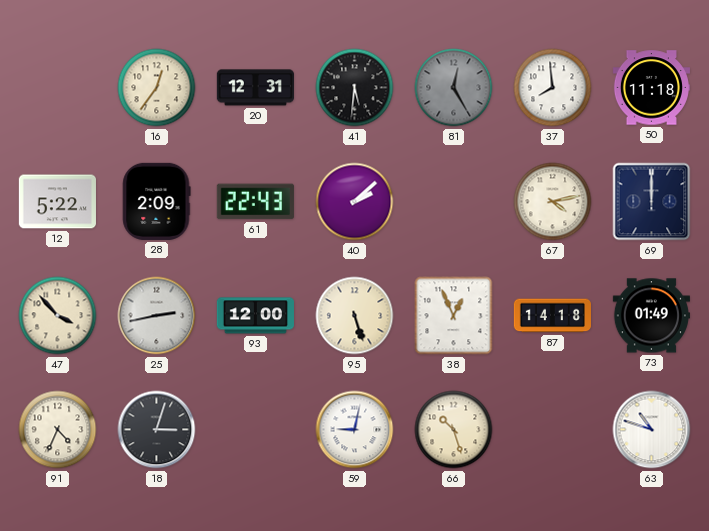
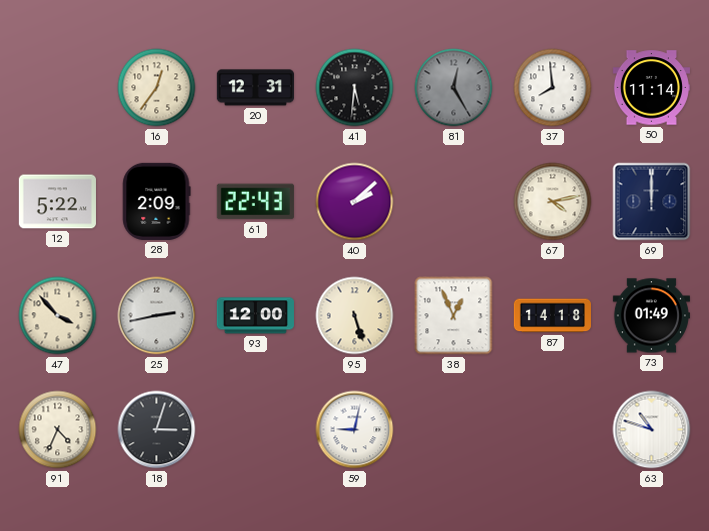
50: 11:18 -> 11:14 (651, 88)
66: 10:27 -> none (454, 430)
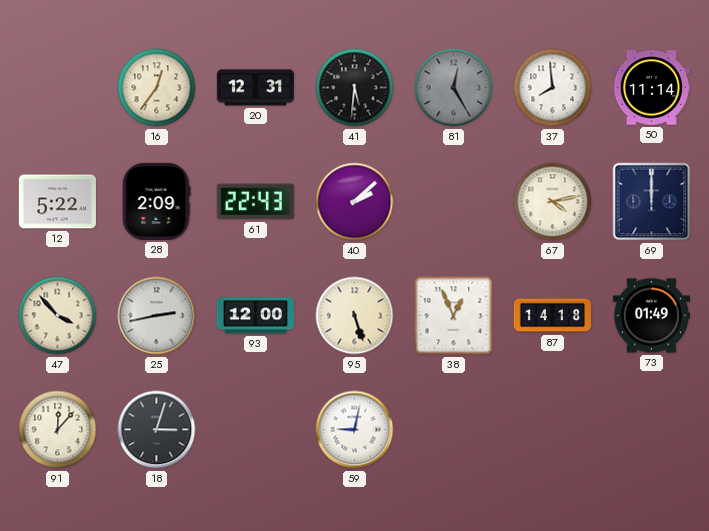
91: 4:34 -> 12:07 (58, 430)
63: 10:48 -> none (652, 430)
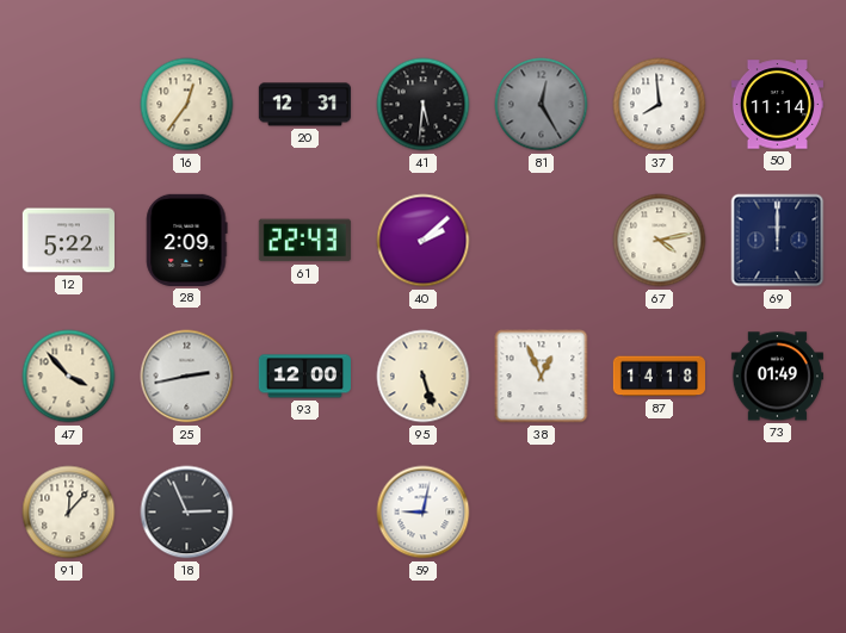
18: 3:03 -> 2:56 (187, 513)
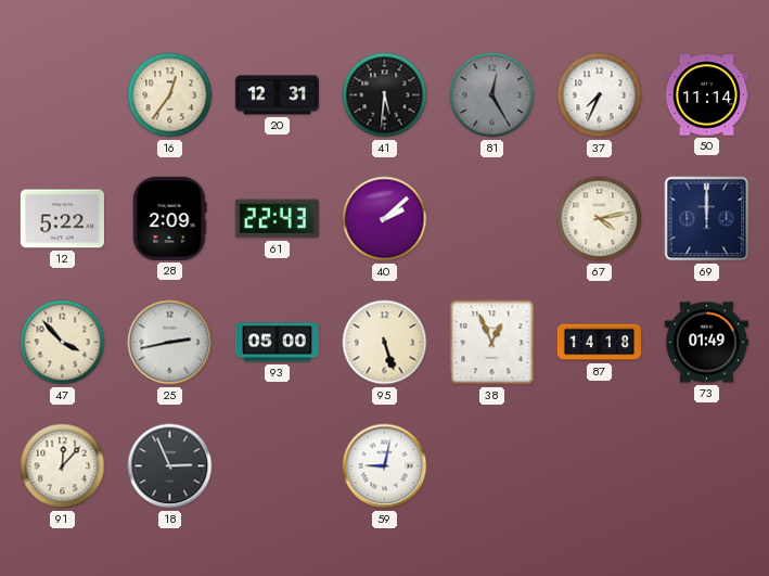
37: 7:59 -> 7:34 (600, 95)
93: 12:00 -> 05:00 (277, 343)
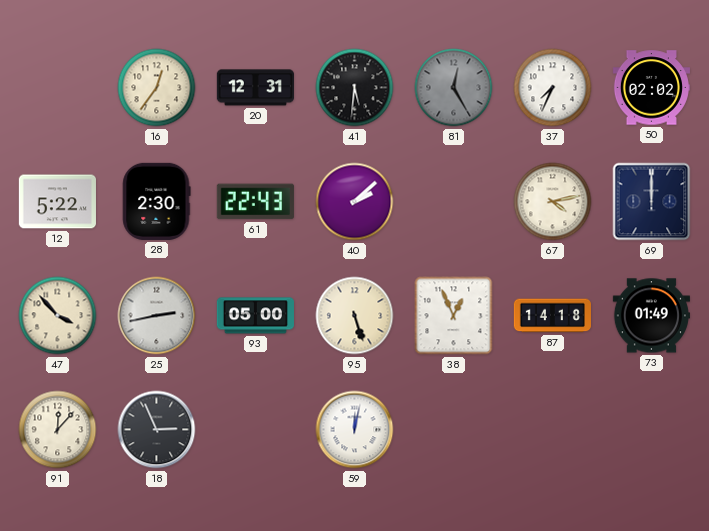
50: 11:14 -> 02:02 (651, 88)
28: 2:09 -> 2:30 (157, 201)
59: 9:02 -> 12:02 (355, 430)
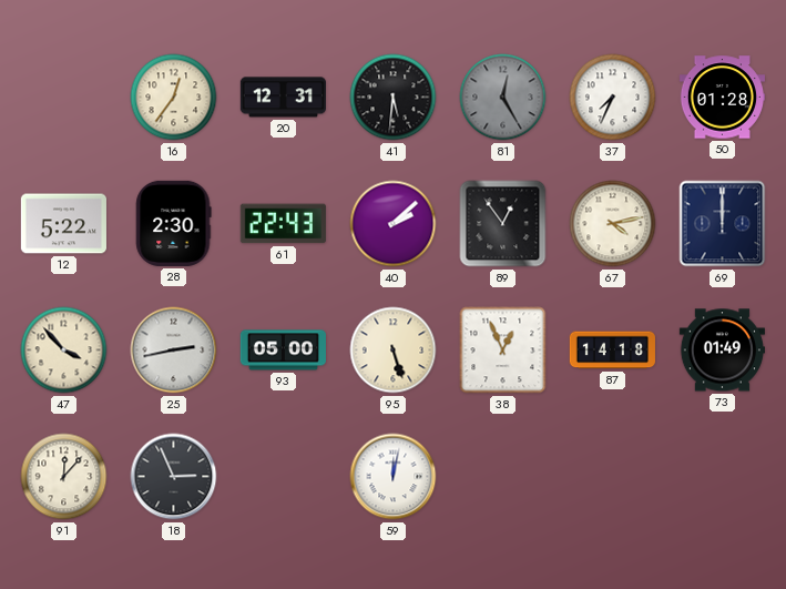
50: 02:02 -> 01:28 (722, 98)
89: none -> 12:54 (503, 224)
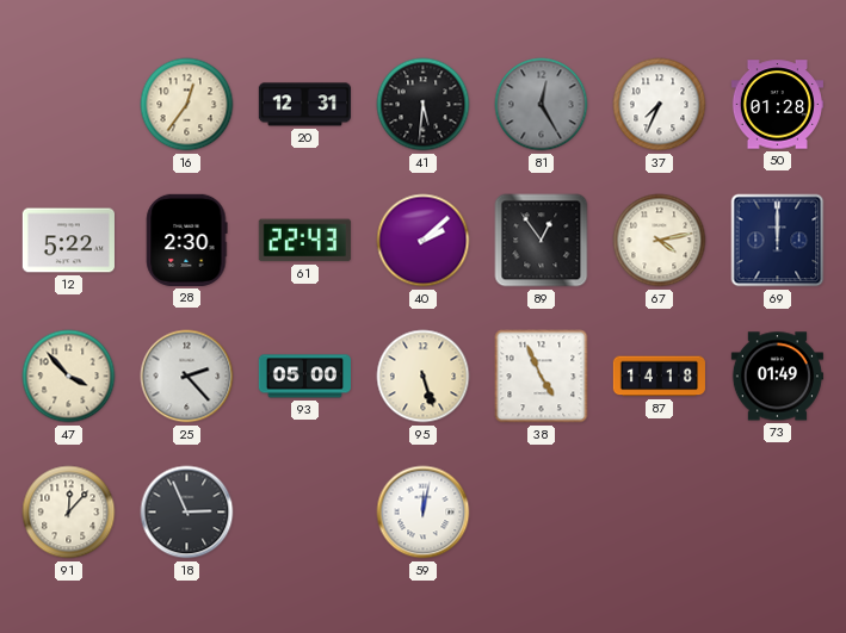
25: 2:43 -> 2:23 (187, 377)
38: 12:56 -> 4:56 (542, 377)
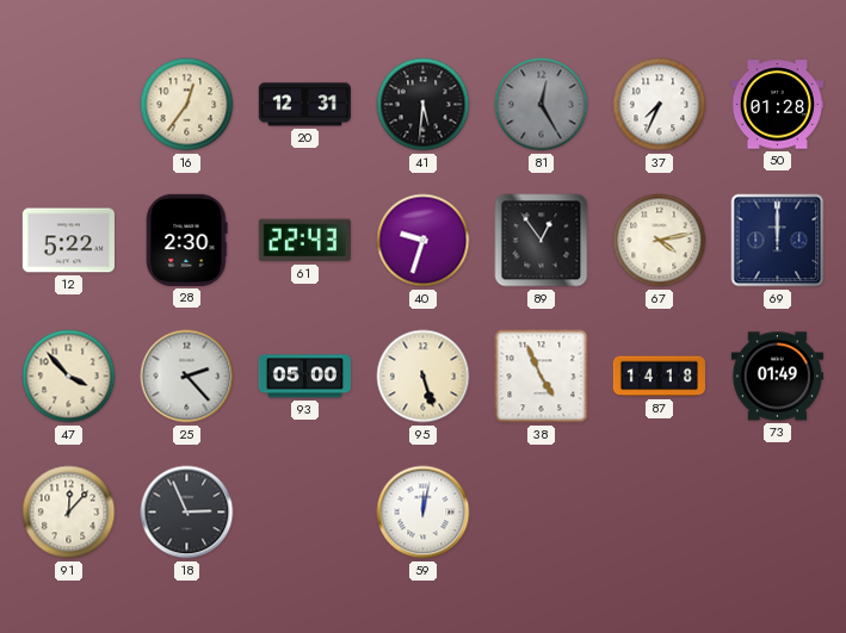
40: 2:08 -> 9:33 (424, 241)
